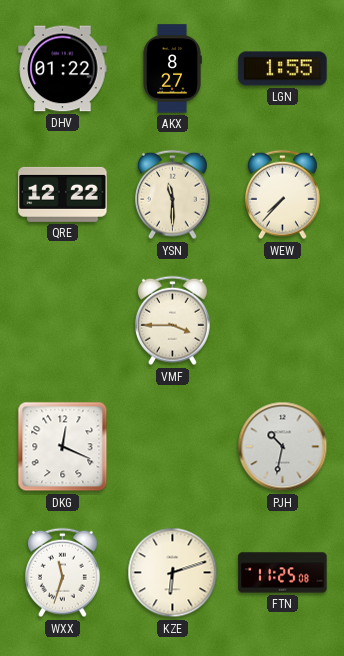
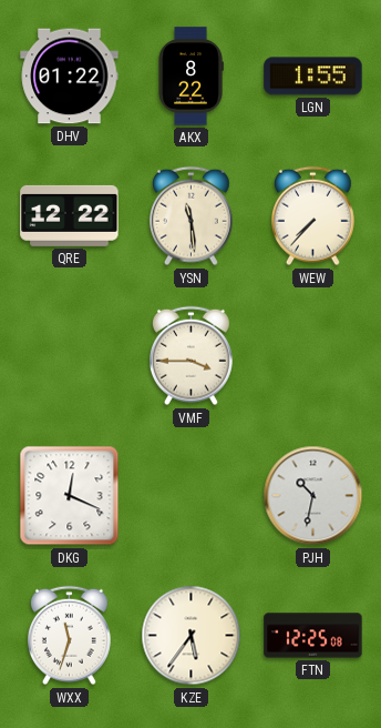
AKX: 8:27 -> 8:22 (190, 77)
YSN: 11:30 -> 11:29 (192, 216)
KZE: 6:12 -> 5:36 (192, 636)
FTN: 11:25 -> 12:25 (313, 636)
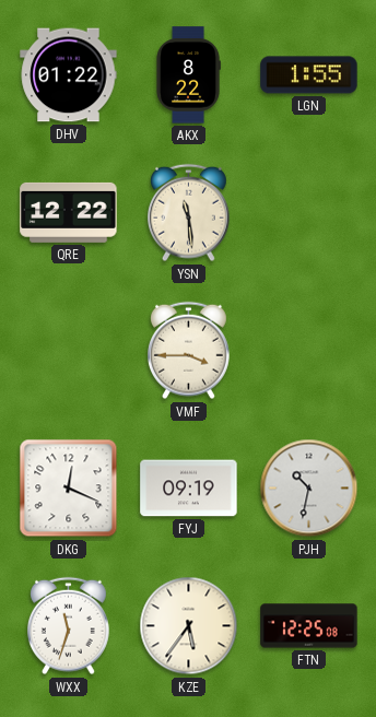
WEW: 7:37 -> none (313, 216)
FYJ: none -> 09:19 (189, 489)
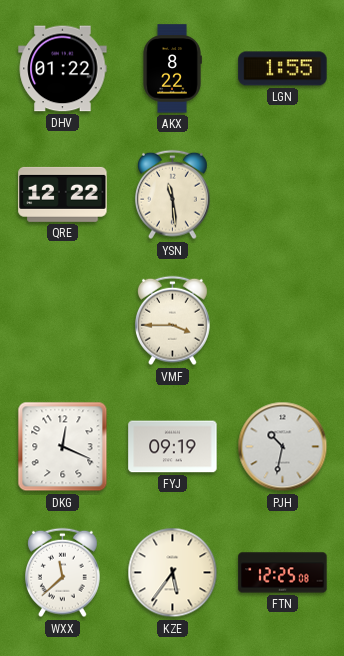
WXX: 11:33 -> 11:38 (63, 573)
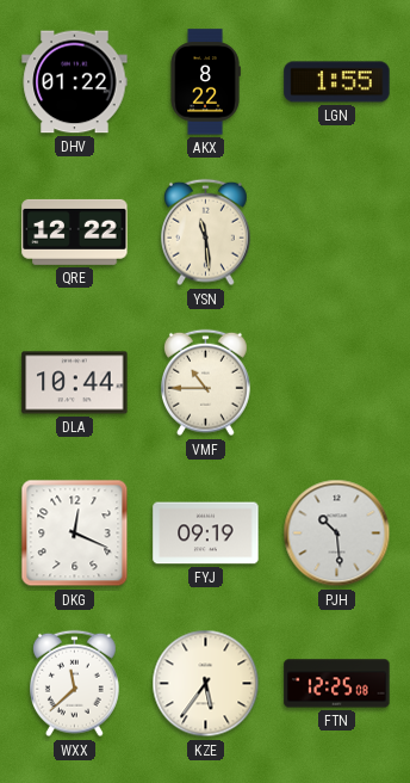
DLA: none -> 10:44 (75, 383)
VMF: 3:45 -> 10:45 (206, 383)
PJH: 10:32 -> 10:29 (337, 534)
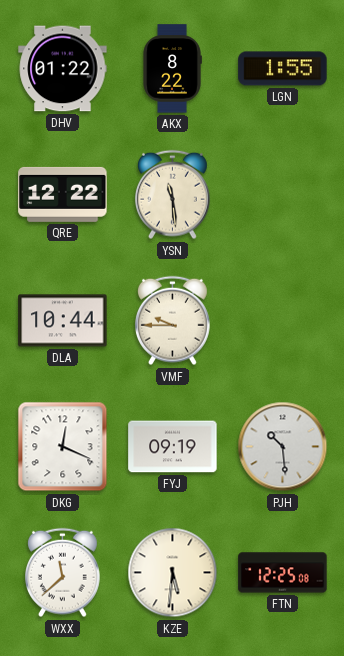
VMF: 10:45 -> 9:45 (173, 321)
KZE: 5:36 -> 5:31 (173, 573)
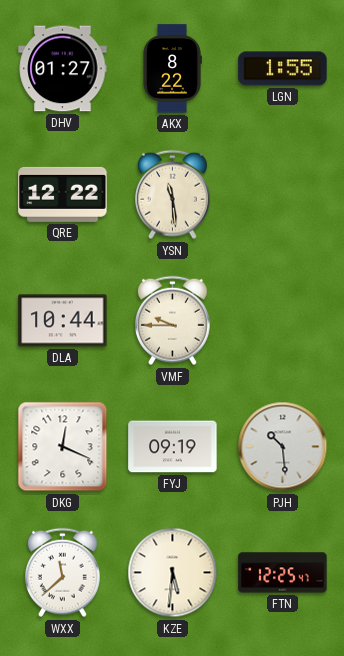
DHV: 01:22 -> 01:27 (63, 69)
FTN: 12:25:08 -> 12:25:47 (283, 573)
